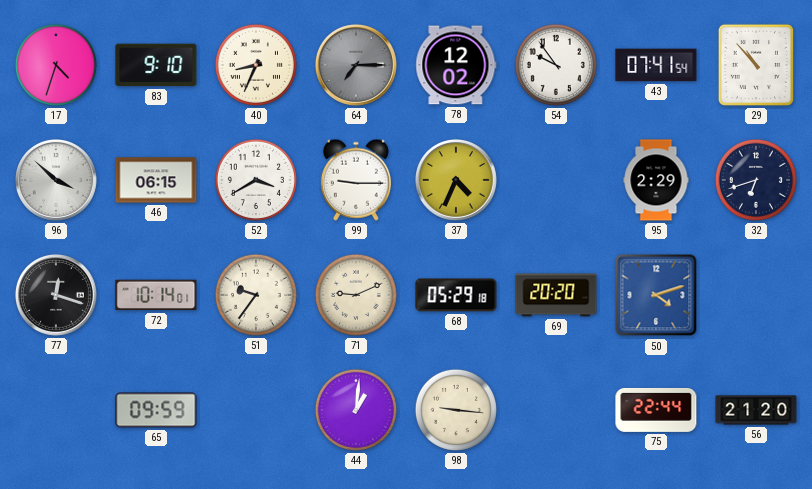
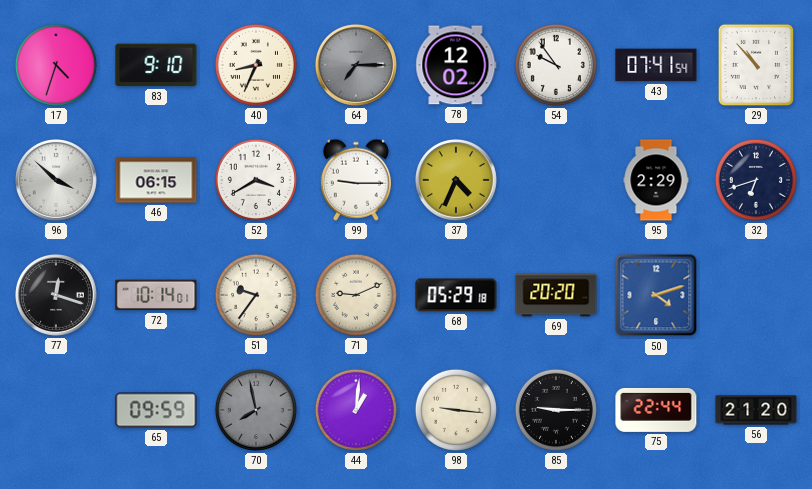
70: none -> 7:58 (256, 410)
85: none -> 9:15 (556, 410)
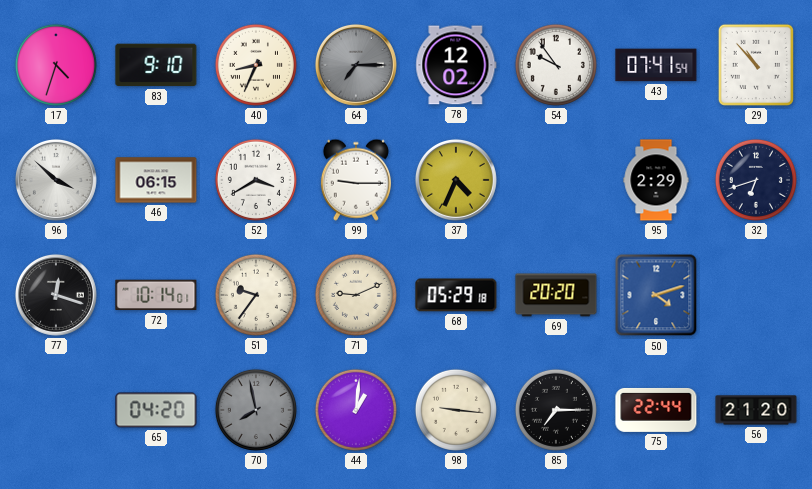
65: 09:59 -> 04:20 (156, 410)
85: 9:15 -> 7:15 (556, 410)
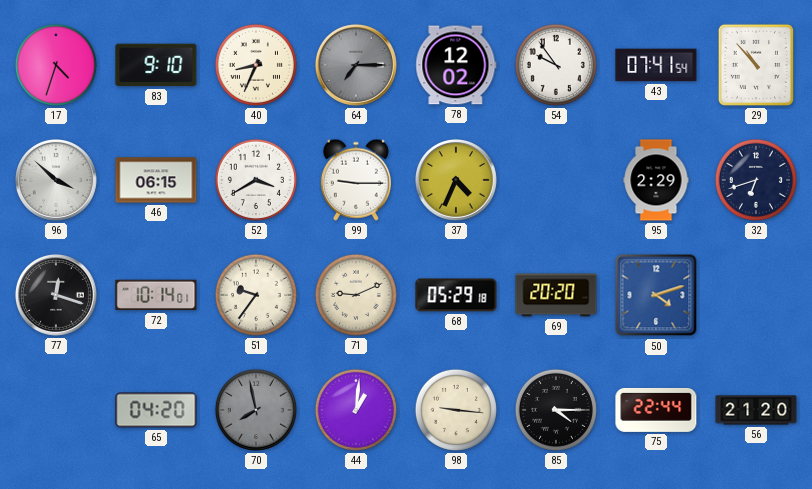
85: 7:15 -> 4:15 (556, 410)
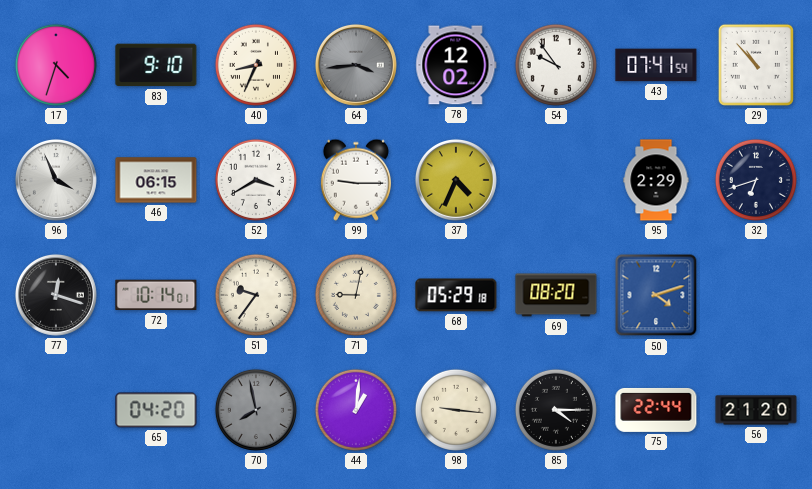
64: 7:15 -> 3:44 (356, 65)
96: 3:52 -> 3:56 (56, 180)
71: 9:11 -> 9:02 (356, 295)
69: 20:20 -> 08:20 (556, 295)
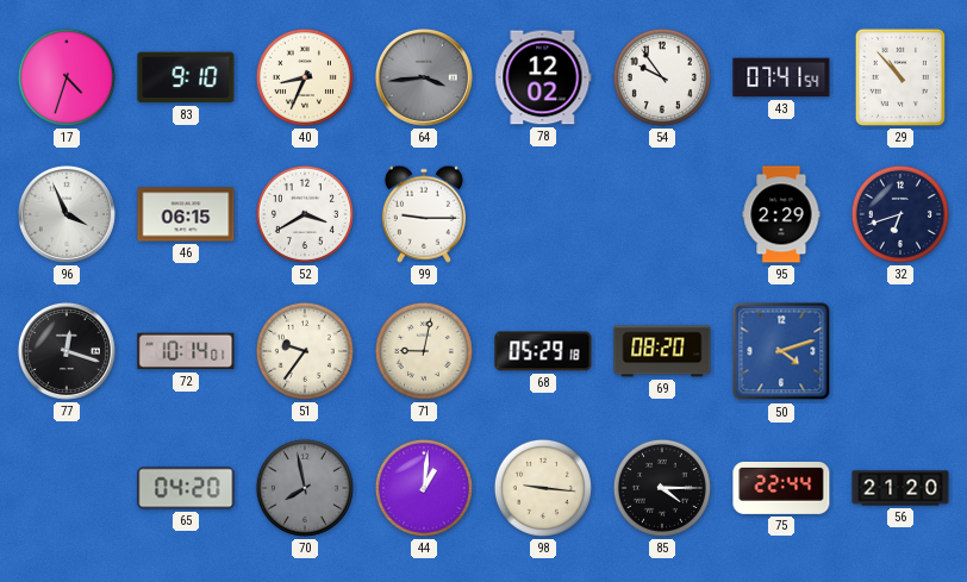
37: 4:34 -> none (456, 180)
